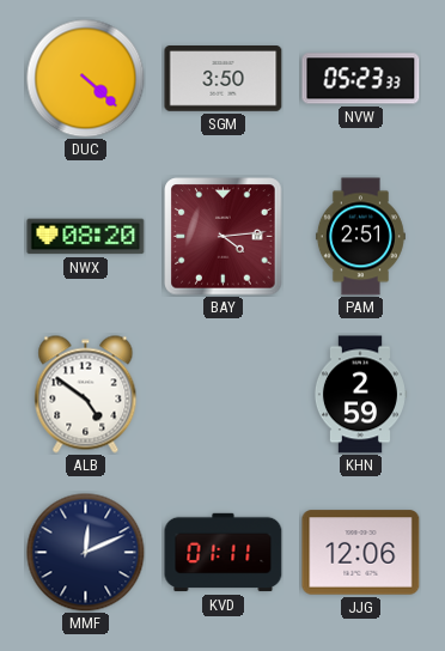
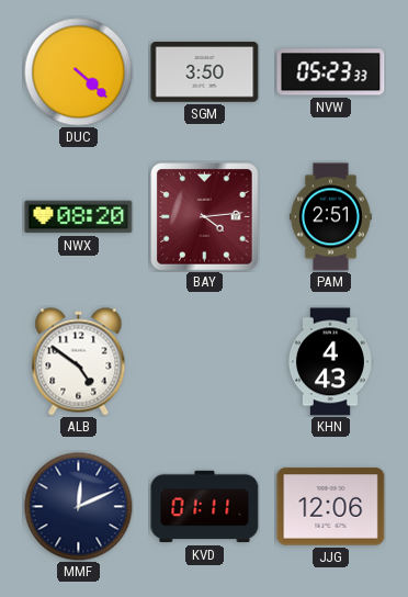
KHN: 2:59 -> 4:43 (330, 362)
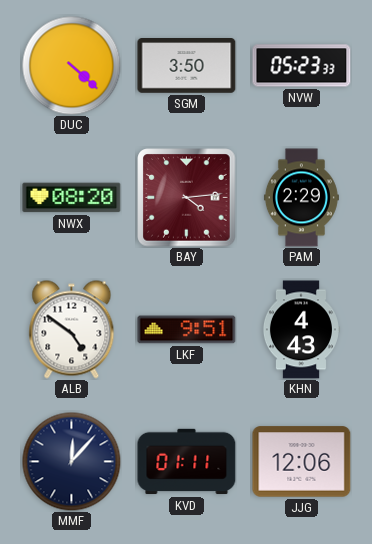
PAM: 2:51 -> 2:29 (301, 198)
LKF: none -> 9:51 (187, 330)
MMF: 12:11 -> 12:07 (72, 462)
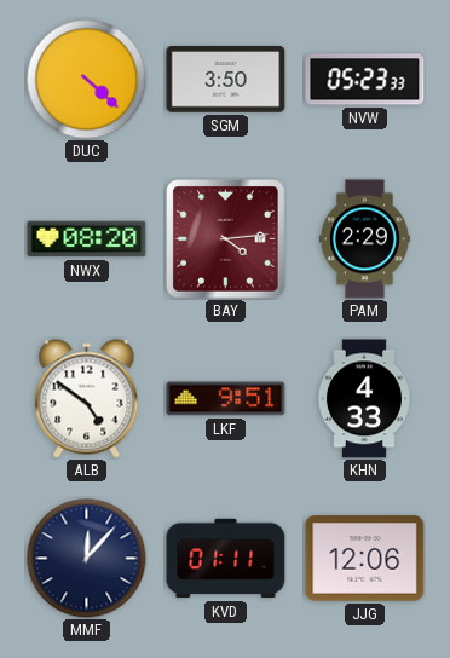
KHN: 4:43 -> 4:33 (364, 399)
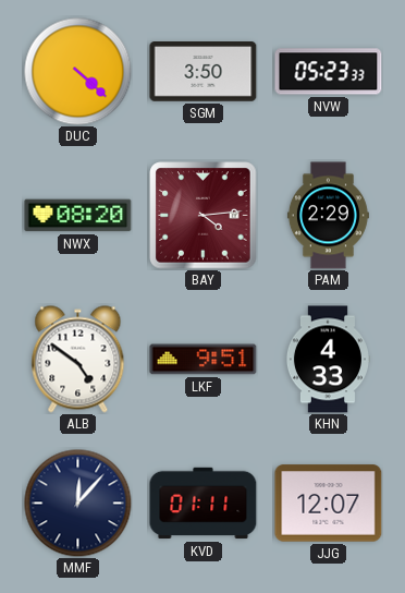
JJG: 12:06 -> 12:07 (329, 504)
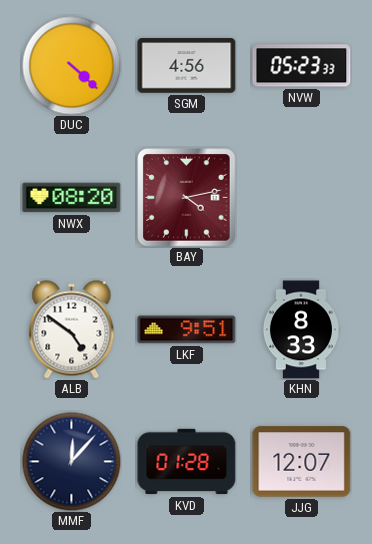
SGM: 3:50 -> 4:56 (187, 66)
BAY: 4:14 -> 4:13 (187, 198)
PAM: 2:29 -> none (328, 216)
KHN: 4:33 -> 8:33 (301, 330)
KVD: 01:11 -> 01:28 (187, 462)
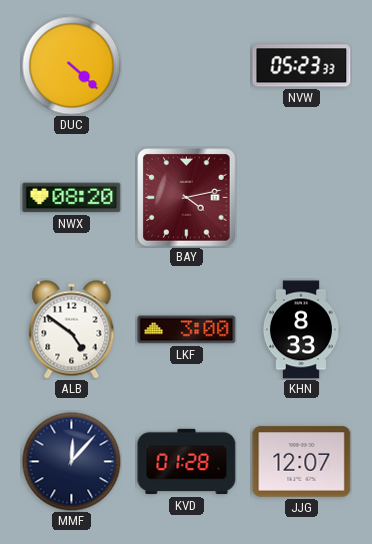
SGM: 4:56 -> none (187, 66)
LKF: 9:51 -> 3:00 (187, 330)
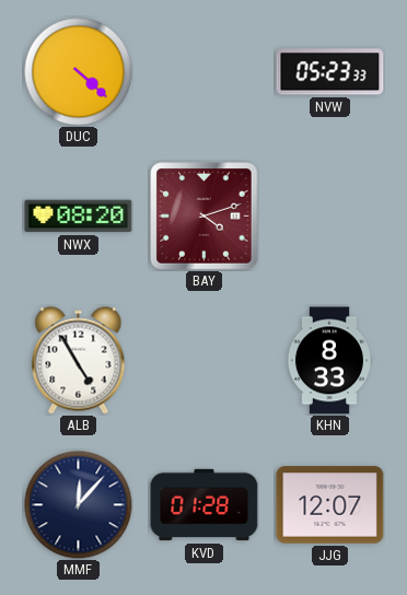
BAY: 4:13 -> 4:12 (205, 217)
ALB: 4:51 -> 4:55 (79, 361)
LKF: 3:00 -> none (187, 330)
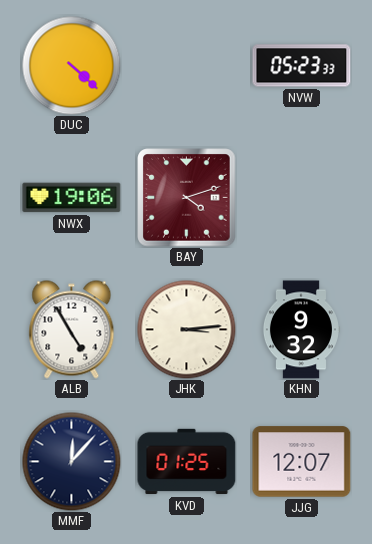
NWX: 08:20 -> 19:06 (72, 198)
JHK: none -> 3:14 (187, 330)
KHN: 8:33 -> 9:32 (301, 330)
KVD: 01:28 -> 01:25 (187, 462)
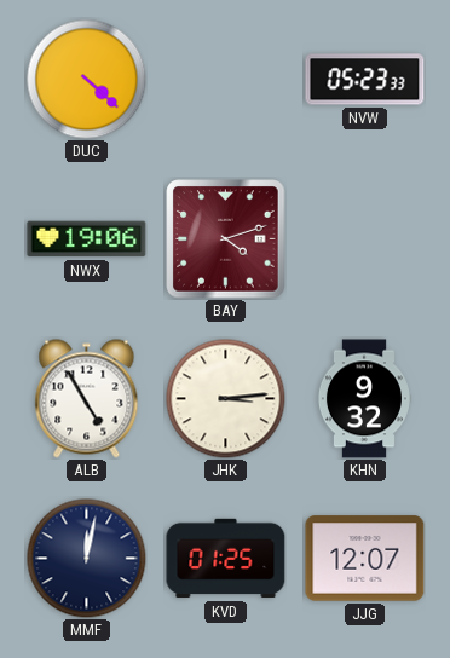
MMF: 12:07 -> 12:02 (87, 559)
